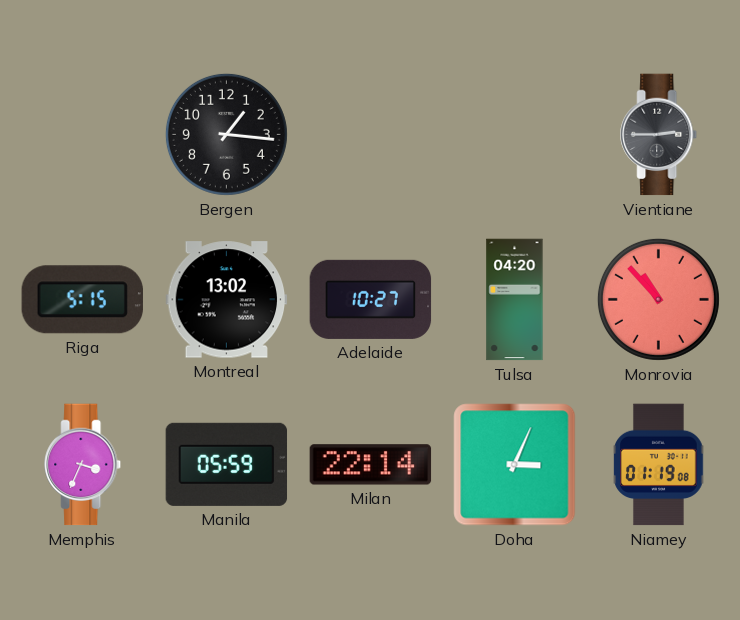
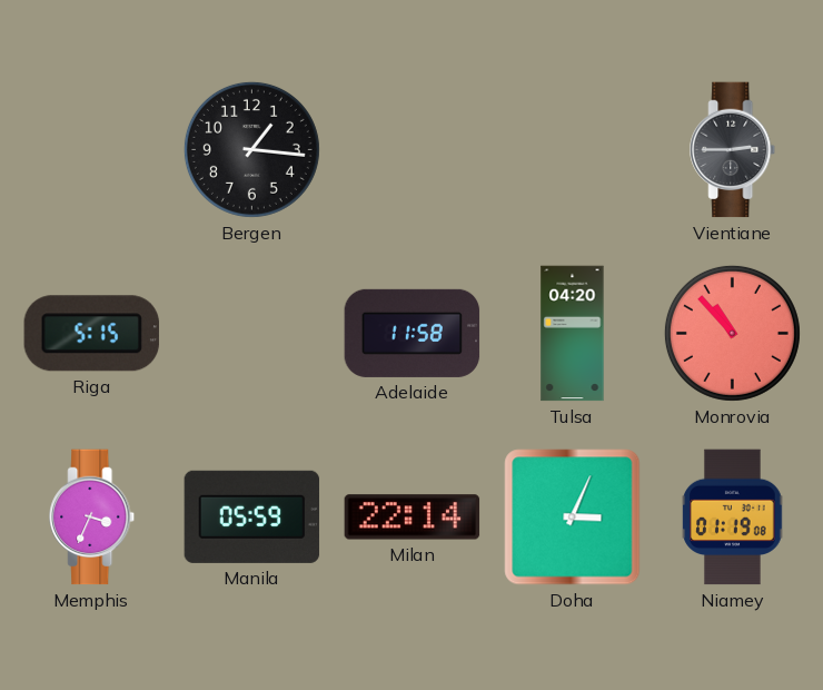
Montreal: 13:02 -> none (227, 300)
Adelaide: 10:27 -> 11:58 (413, 333)
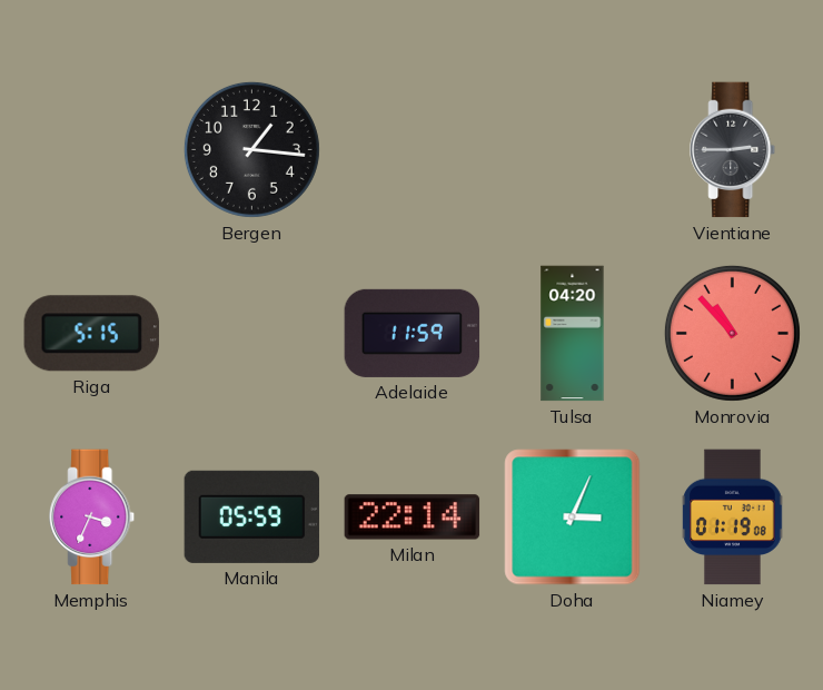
Adelaide: 11:58 -> 11:59 (413, 333)
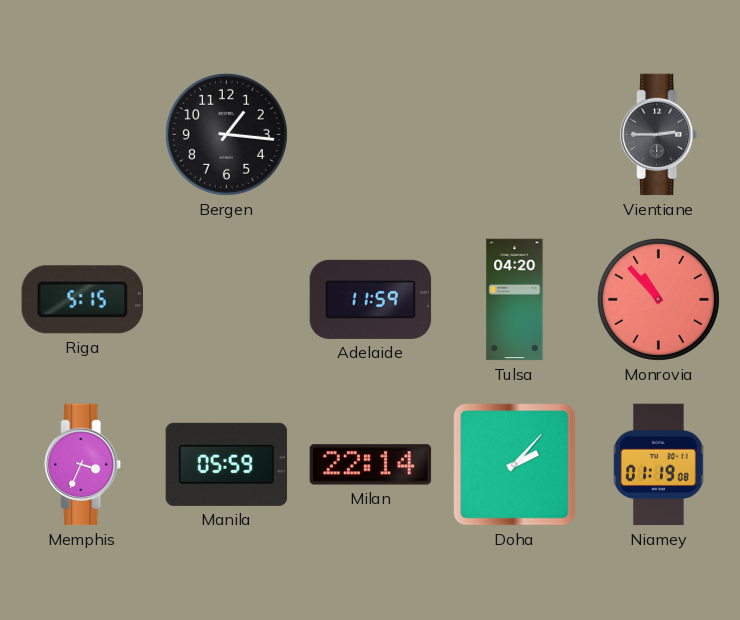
Doha: 3:04 -> 2:07 (515, 465)
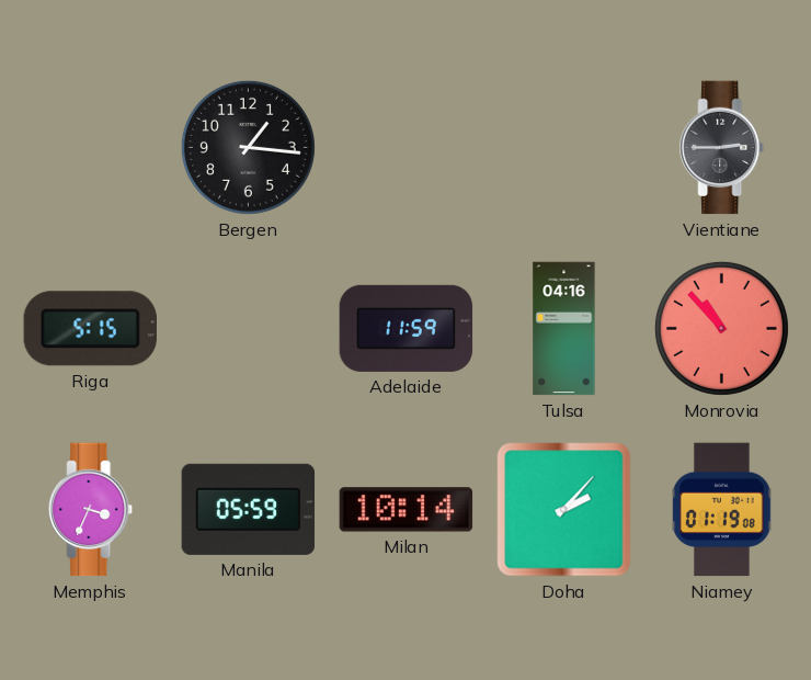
Tulsa: 04:20 -> 04:16 (564, 329)
Milan: 22:14 -> 10:14 (407, 510)
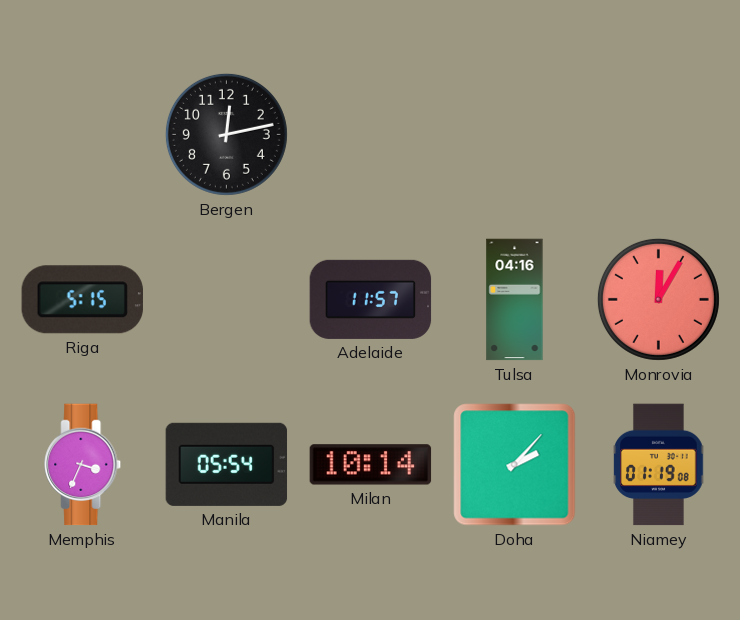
Bergen: 1:16 -> 12:13 (226, 134)
Vientiane: 2:45 -> none (722, 148)
Adelaide: 11:59 -> 11:57 (371, 299)
Monrovia: 10:53 -> 12:05 (658, 299)
Manila: 05:59 -> 05:54 (227, 464)
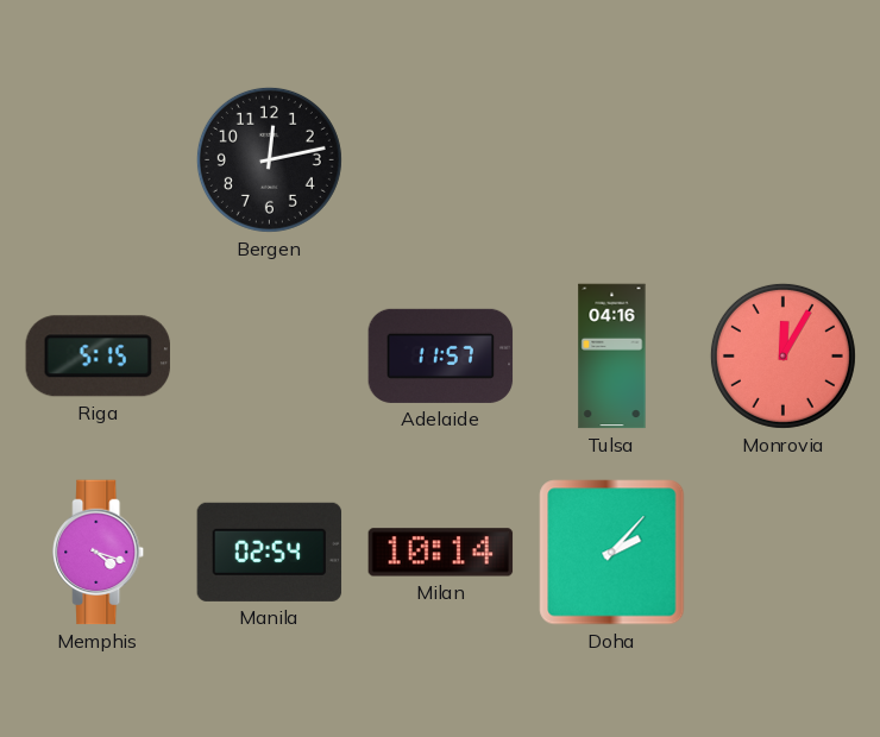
Memphis: 3:34 -> 4:18 (99, 553)
Manila: 05:54 -> 02:54 (270, 552)
Niamey: 01:19 -> none (659, 465)
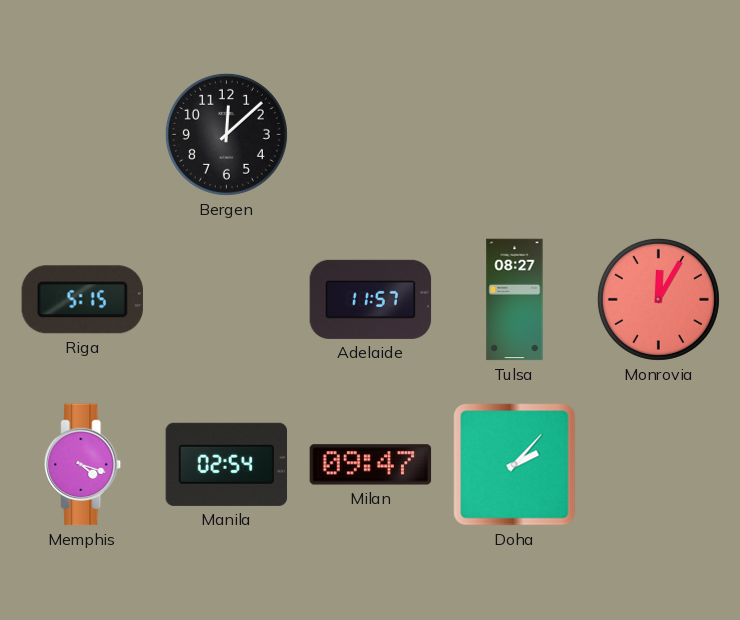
Bergen: 12:13 -> 12:08 (226, 134)
Tulsa: 04:16 -> 08:27 (515, 300)
Milan: 10:14 -> 09:47 (371, 465)
